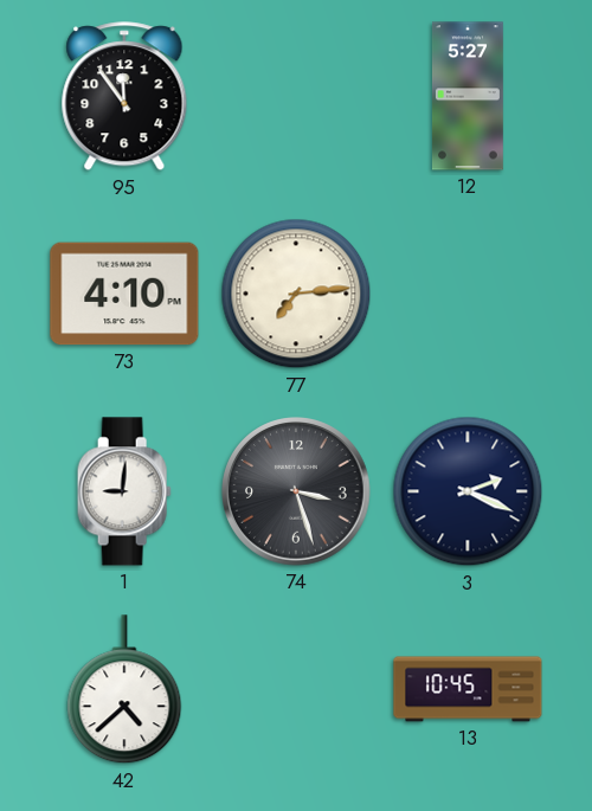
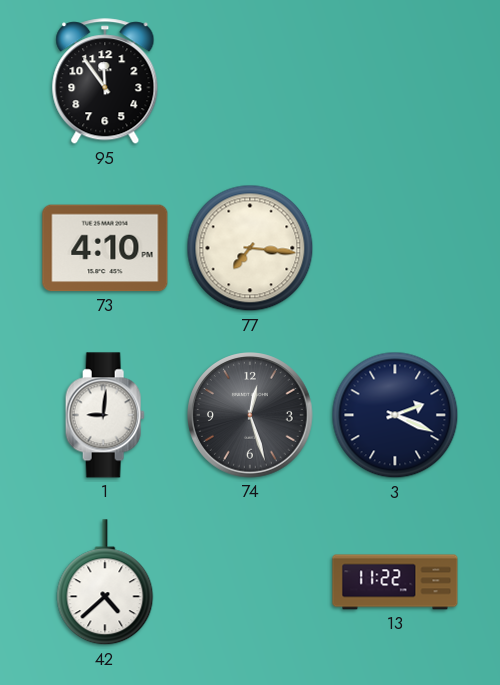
12: 5:27 -> none (468, 96)
77: 7:14 -> 7:16 (250, 248)
74: 3:27 -> 12:27 (251, 416)
13: 10:45 -> 11:22 (395, 582)
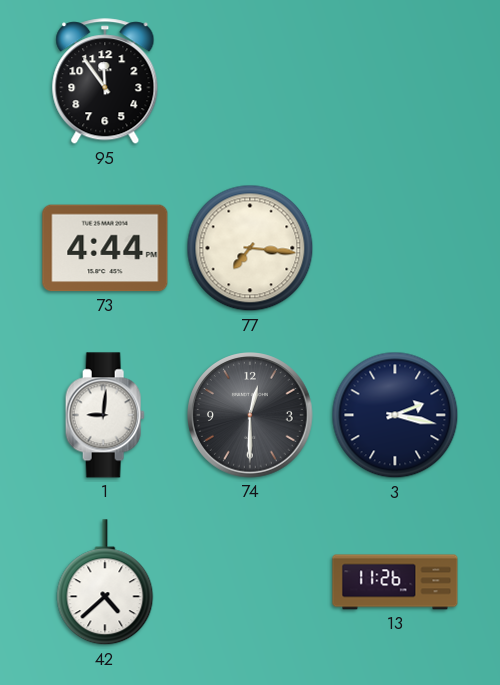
73: 4:10 -> 4:44 (105, 248)
74: 12:27 -> 12:30 (251, 416)
3: 2:19 -> 2:17 (395, 415)
13: 11:22 -> 11:26 (395, 582)
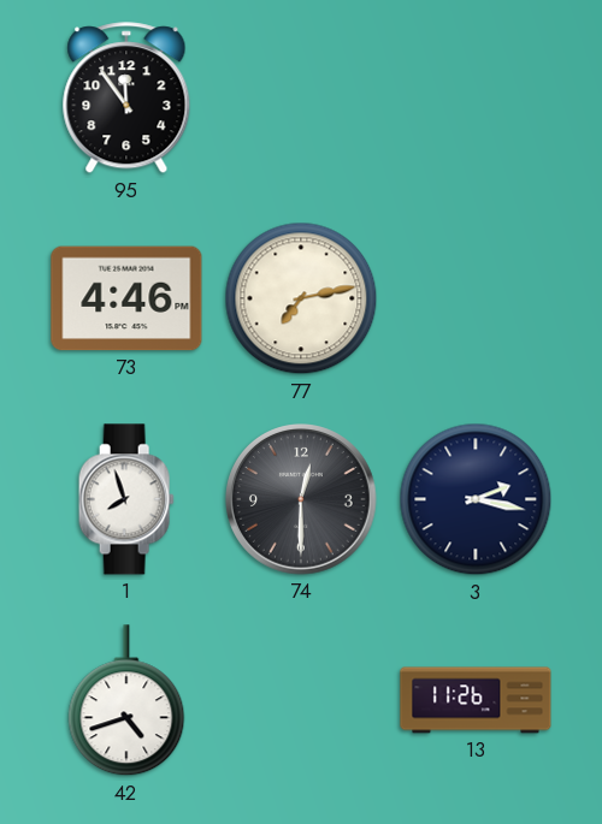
73: 4:44 -> 4:46 (126, 298)
77: 7:16 -> 7:13 (301, 298)
1: 9:01 -> 7:57 (126, 499)
42: 4:38 -> 4:42 (126, 701)
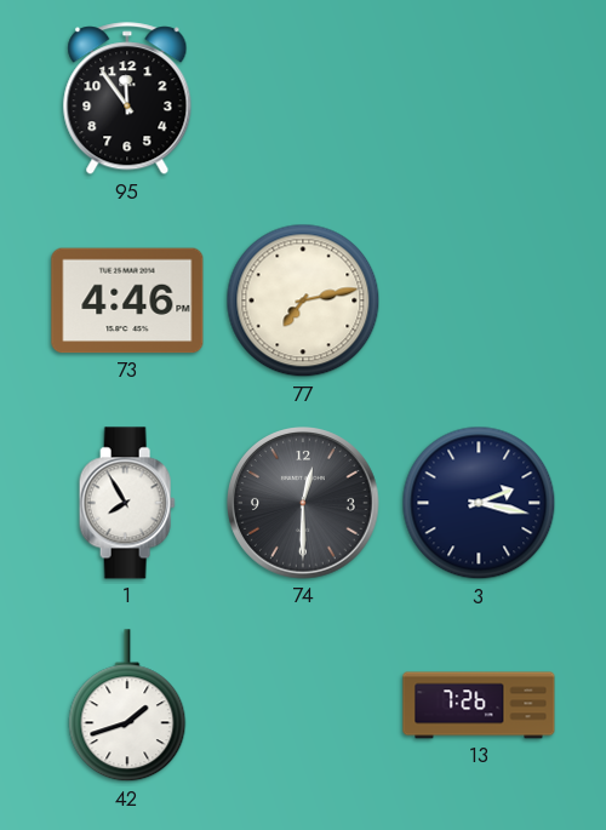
1: 7:57 -> 7:55 (127, 503)
42: 4:42 -> 1:42 (127, 706)
13: 11:26 -> 7:26 (479, 705)
